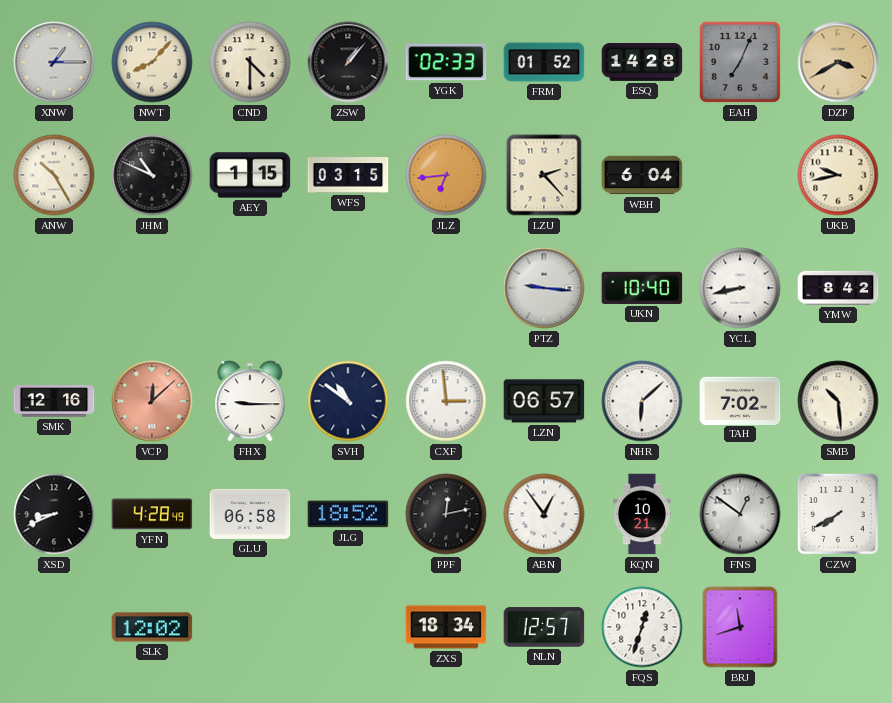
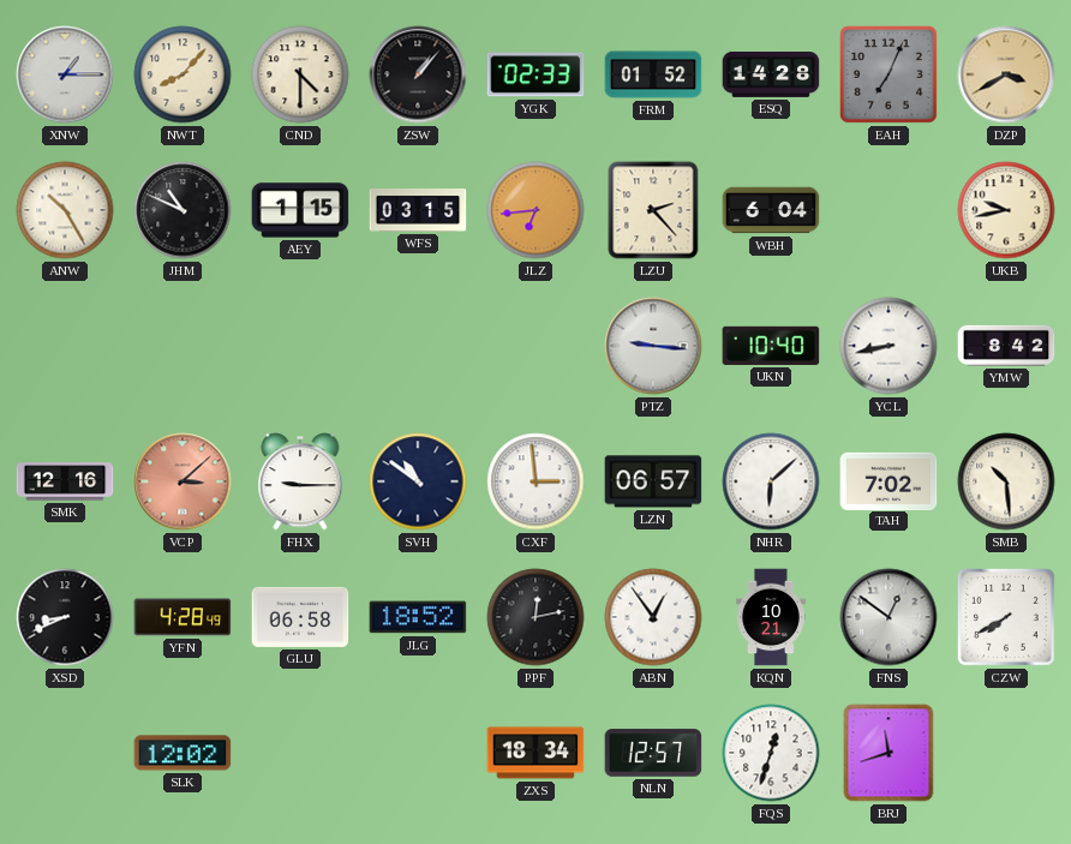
VCP: 12:08 -> 3:08 (183, 481)
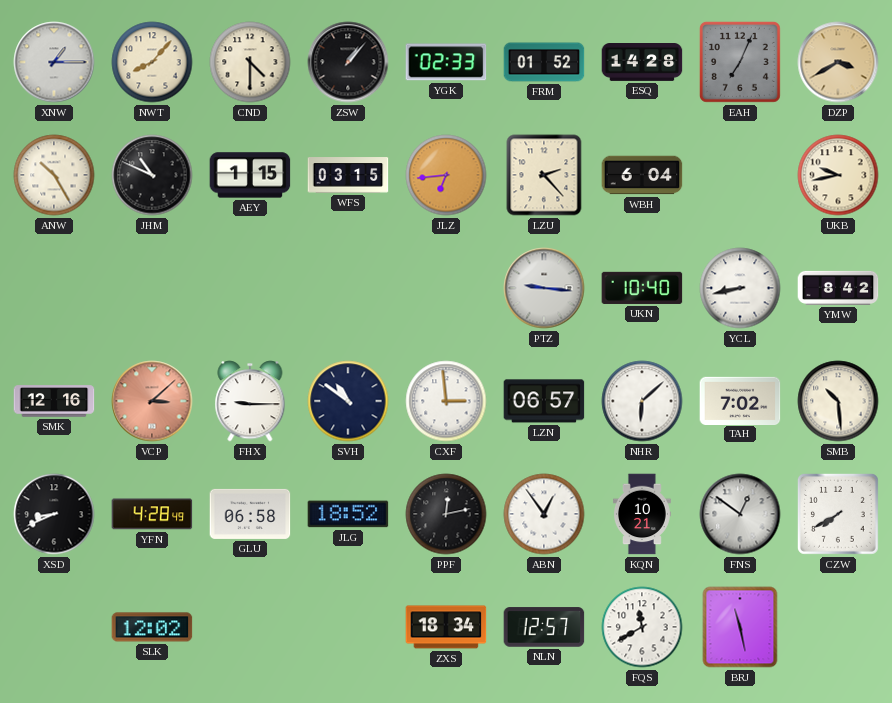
FQS: 12:33 -> 11:40 (642, 627)
BRJ: 11:42 -> 11:28 (740, 627)
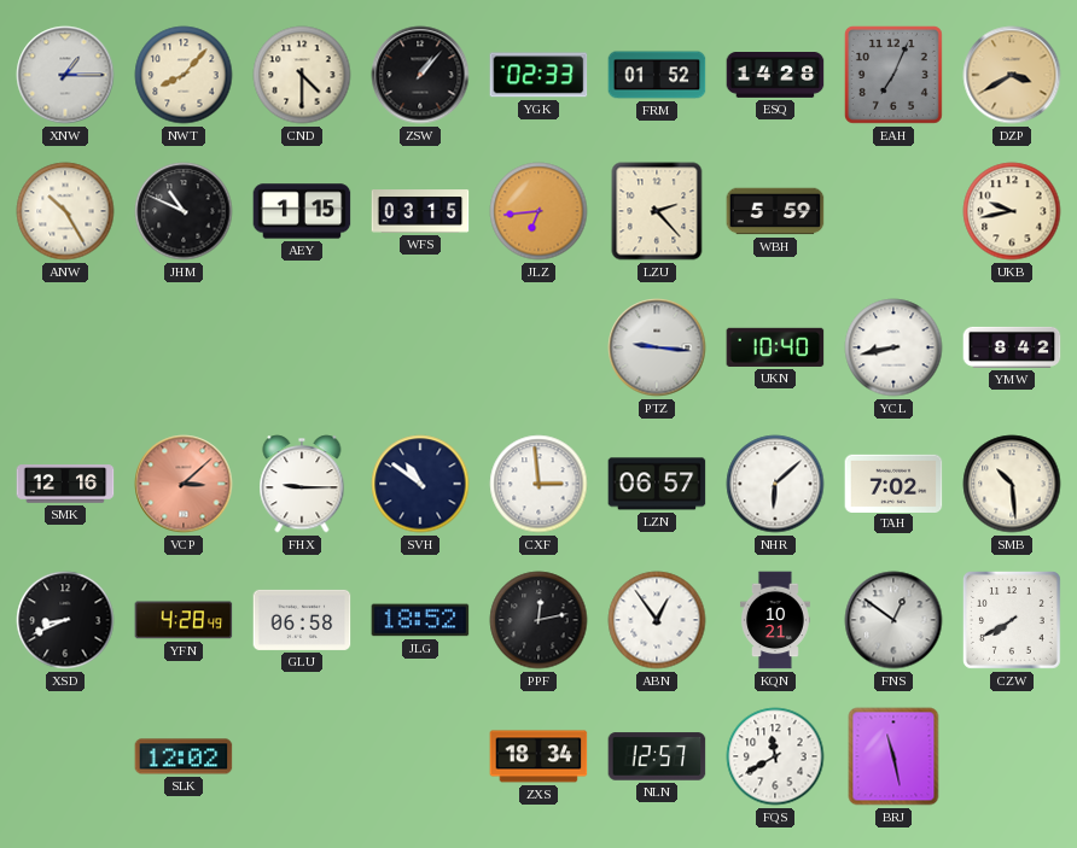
WBH: 6:04 -> 5:59 (775, 211)
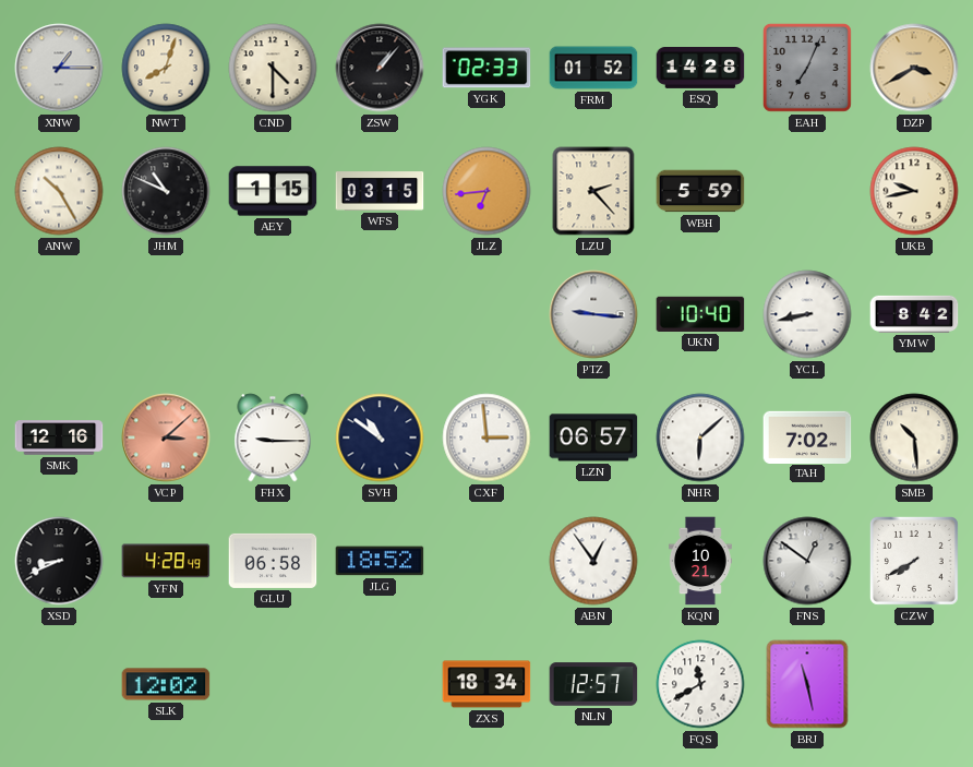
NWT: 8:07 -> 8:03 (166, 68)
PPF: 12:13 -> none (538, 620)
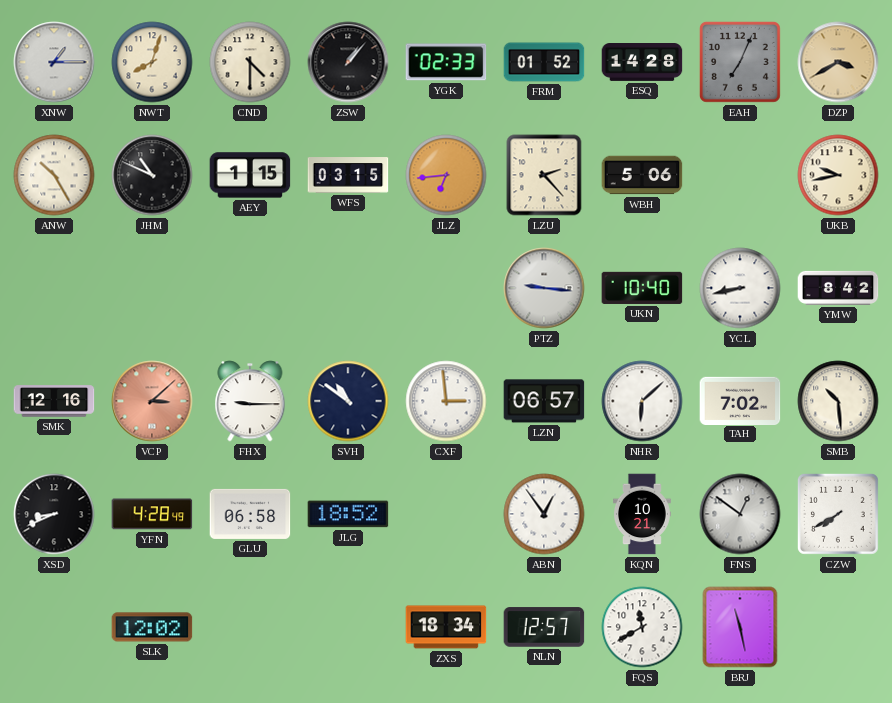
WBH: 5:59 -> 5:06 (642, 175)
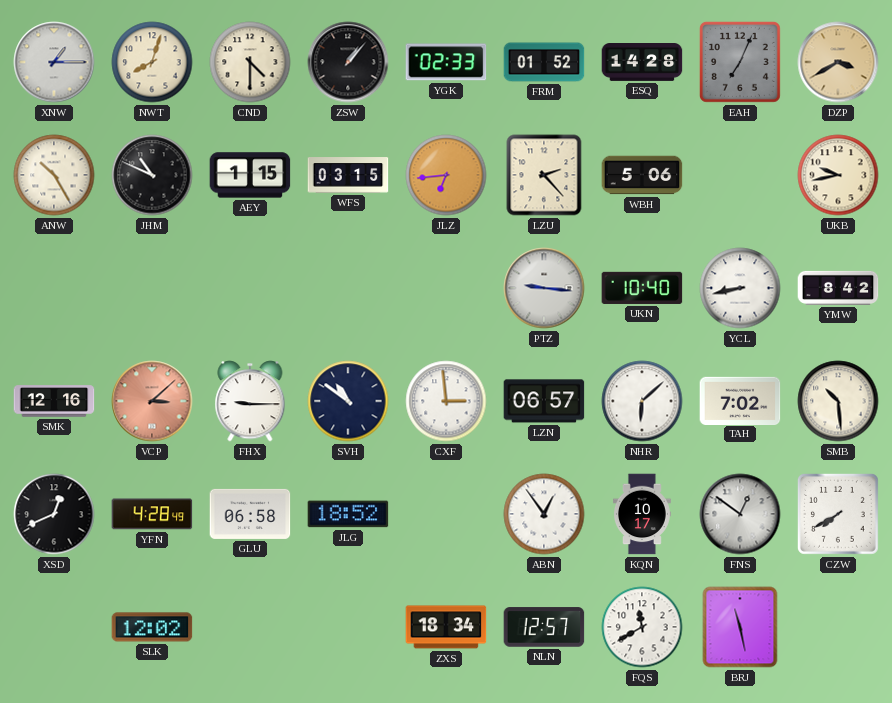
XSD: 8:41 -> 12:41 (54, 514)
KQN: 10:21 -> 10:17 (642, 514)
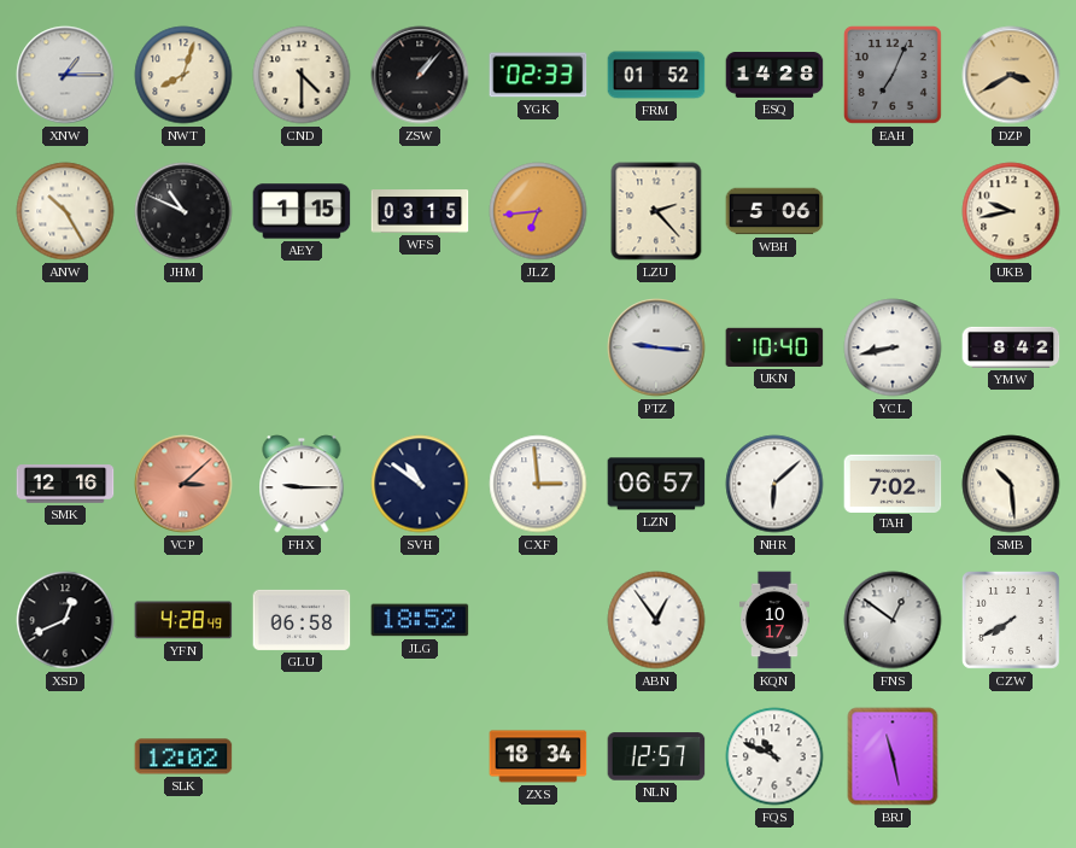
FQS: 11:40 -> 10:49 (774, 756)
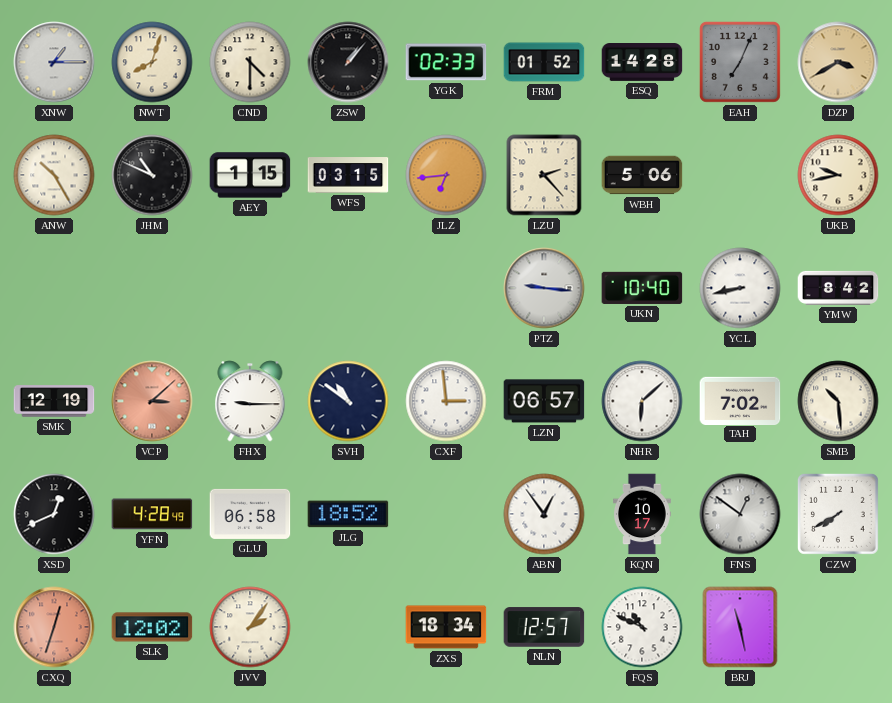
SMK: 12:16 -> 12:19 (54, 401)
CXQ: none -> 12:33 (54, 627)
JVV: none -> 2:06 (250, 627)
